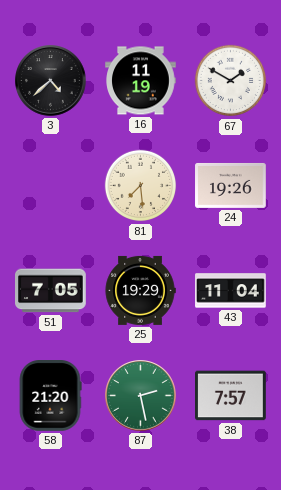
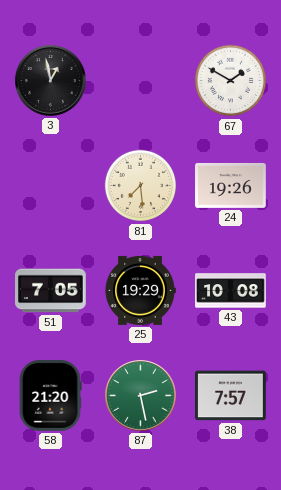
3: 4:38 -> 12:58 (51, 81)
16: 11:19 -> none (141, 81)
43: 11:04 -> 10:08 (231, 291)
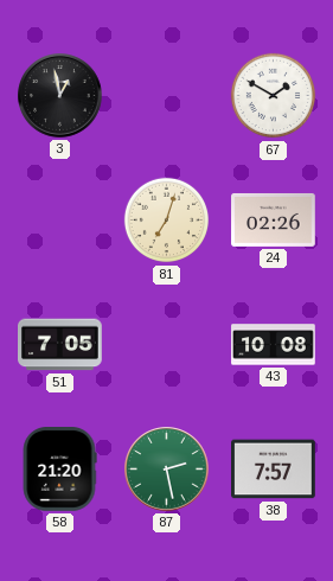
81: 7:29 -> 7:03 (167, 221)
24: 19:26 -> 02:26 (274, 219)
25: 19:29 -> none (140, 290)
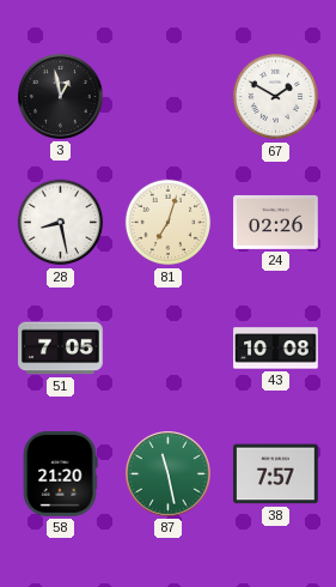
28: none -> 8:28 (61, 223)
87: 2:28 -> 11:28 (169, 474)
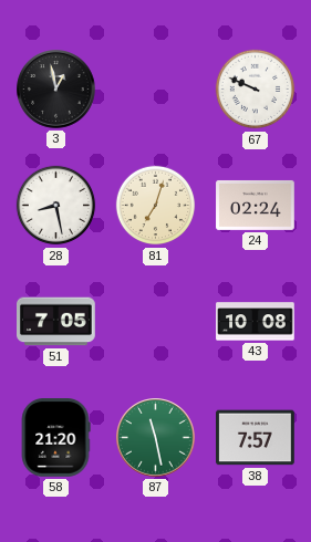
67: 1:50 -> 9:49 (256, 90)
24: 02:26 -> 02:24 (256, 205)
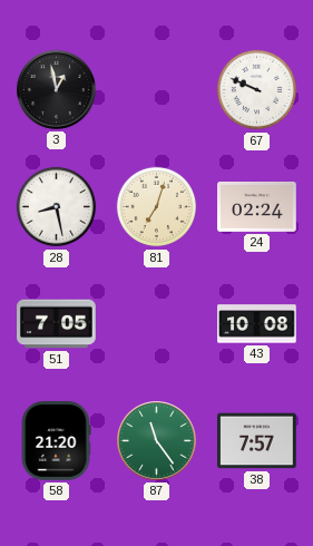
87: 11:28 -> 11:24 (157, 441)
